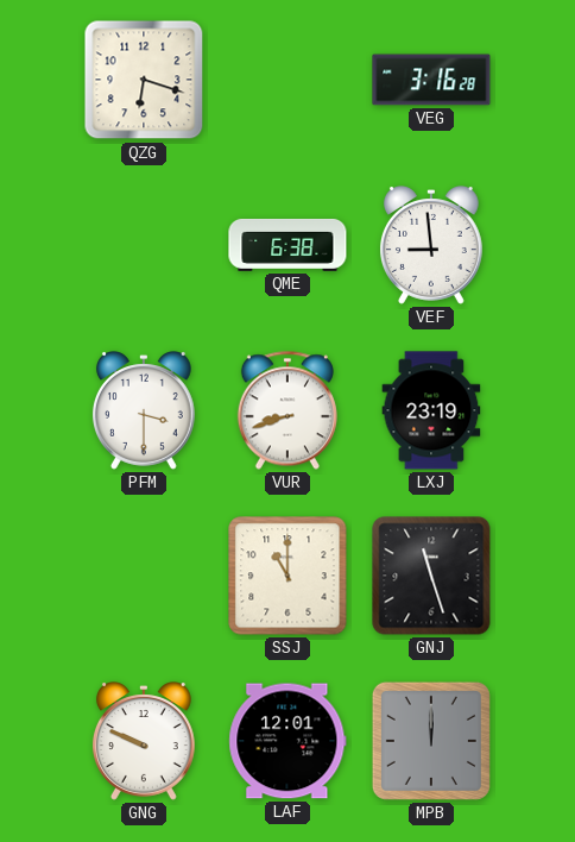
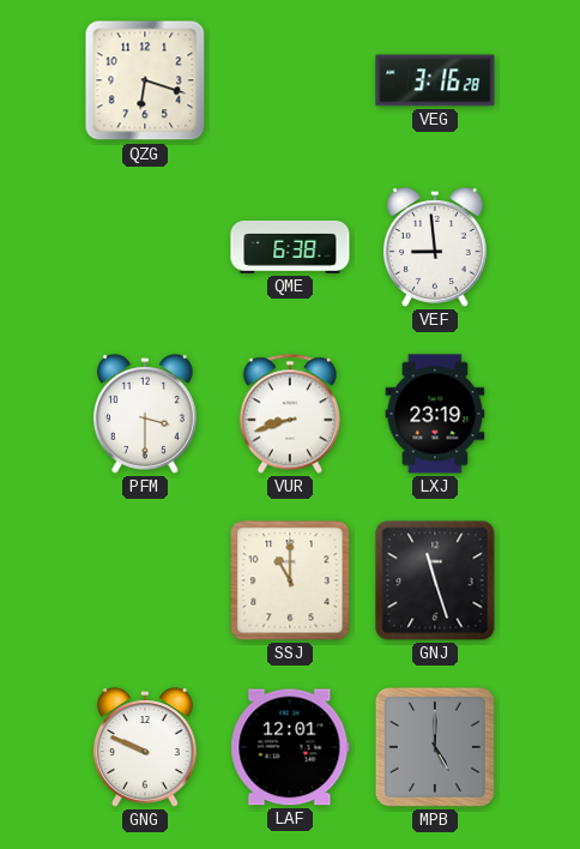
MPB: 12:00 -> 5:00 (435, 747)
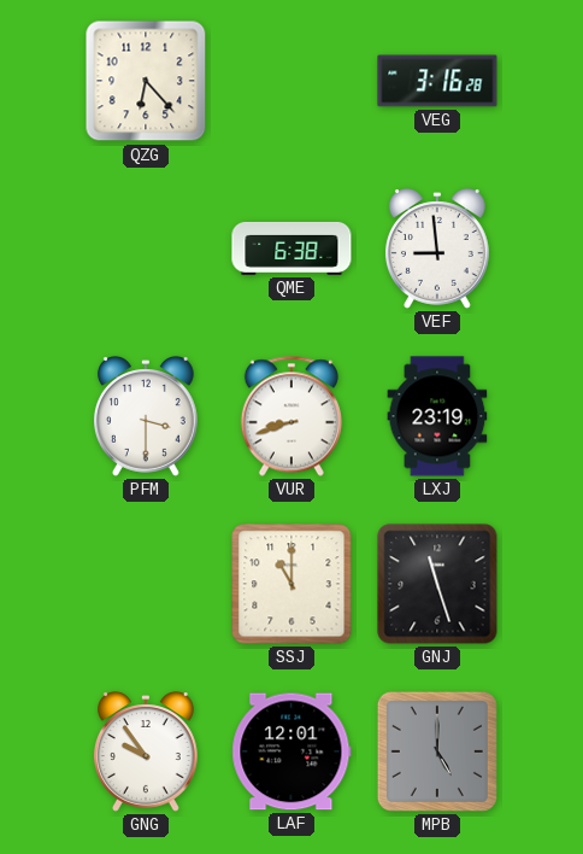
QZG: 6:18 -> 6:23 (146, 81)
GNG: 9:49 -> 9:54 (146, 751)
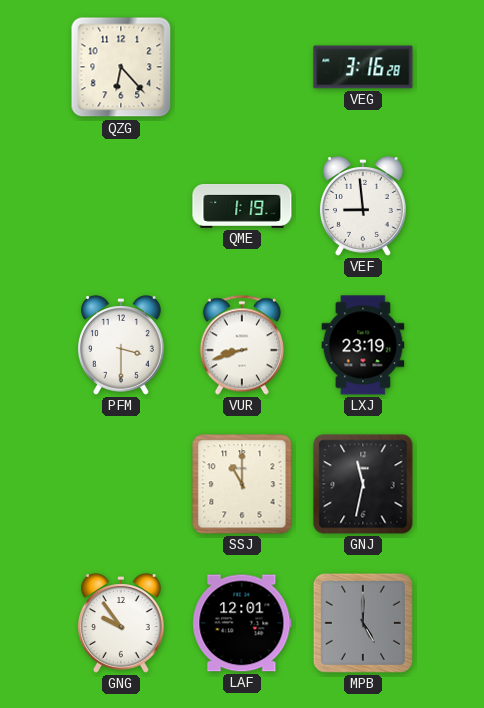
QME: 6:38 -> 1:19 (242, 206)
GNJ: 11:27 -> 11:32 (363, 484)
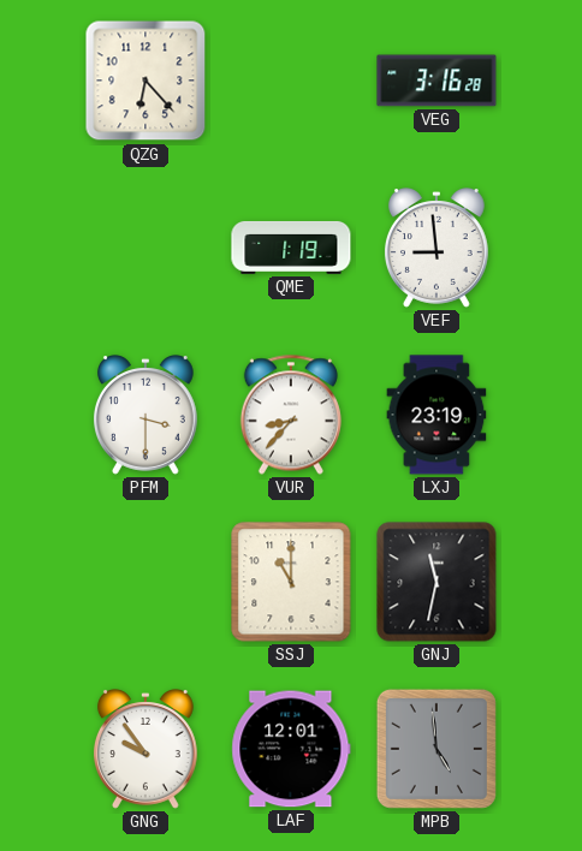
VUR: 8:42 -> 8:37 (291, 415)
MPB: 5:00 -> 4:59 (437, 749)
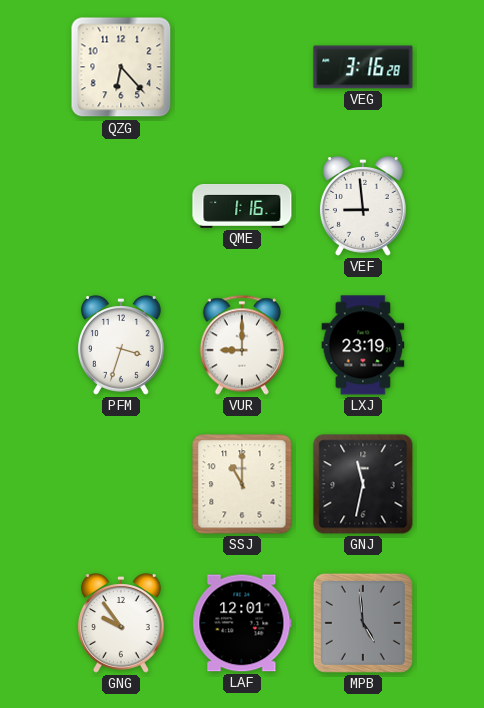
QME: 1:19 -> 1:16 (242, 206)
PFM: 3:30 -> 3:33 (121, 345)
VUR: 8:37 -> 9:00 (242, 345)
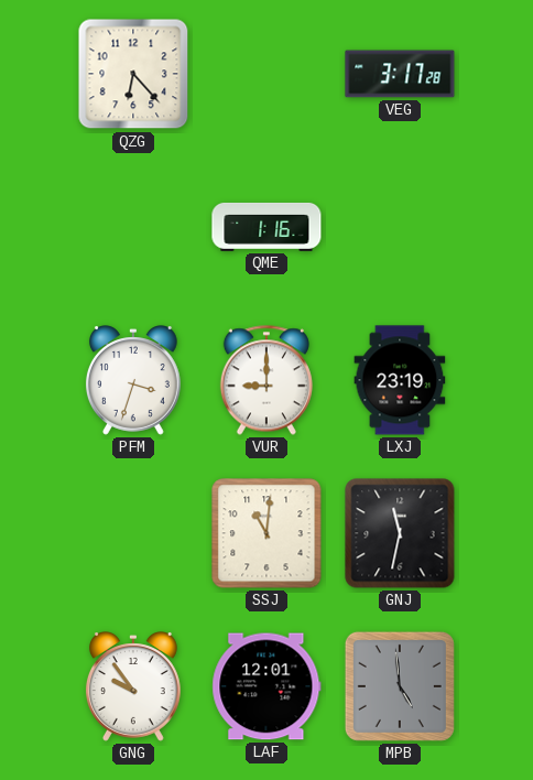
VEG: 3:16 -> 3:17 (400, 74)
VEF: 8:59 -> none (363, 206)
SSJ: 11:00 -> 11:01 (266, 533)
